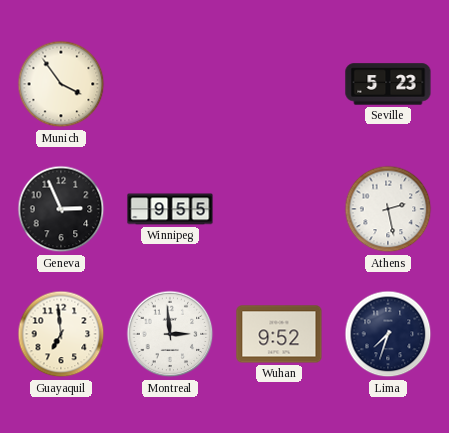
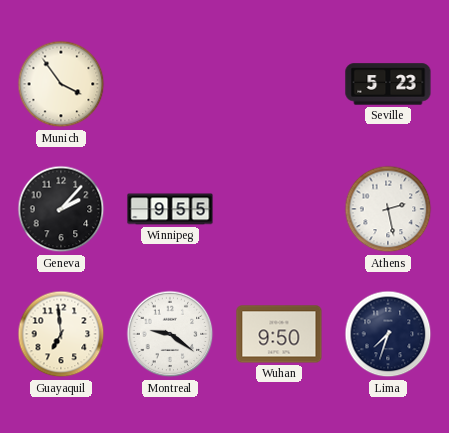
Geneva: 2:56 -> 2:07 (61, 209)
Montreal: 2:59 -> 9:21 (170, 334)
Wuhan: 9:52 -> 9:50 (279, 334)
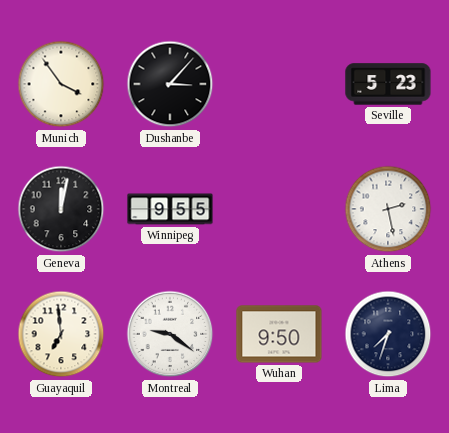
Dushanbe: none -> 3:07 (170, 84)
Geneva: 2:07 -> 12:02 (61, 209)
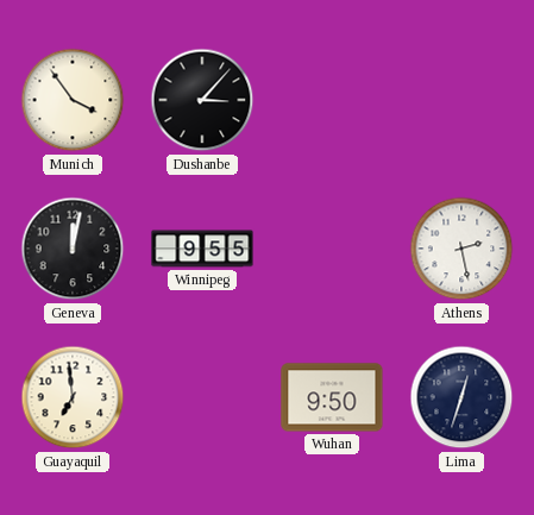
Seville: 5:23 -> none (388, 84)
Montreal: 9:21 -> none (170, 334)
Lima: 7:33 -> 12:33 (461, 397)
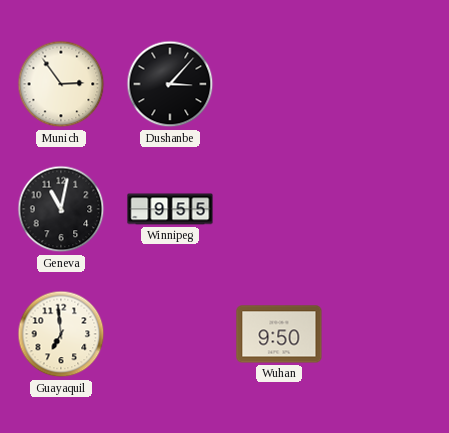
Munich: 3:54 -> 2:54 (61, 84)
Geneva: 12:02 -> 11:02 (61, 209)
Athens: 2:28 -> none (461, 249)
Lima: 12:33 -> none (461, 397)
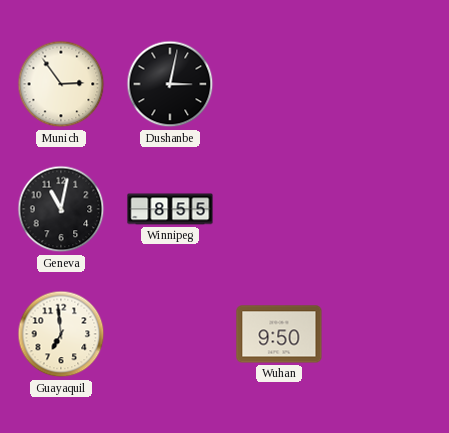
Dushanbe: 3:07 -> 3:02 (170, 84)
Winnipeg: 9:55 -> 8:55 (170, 209)
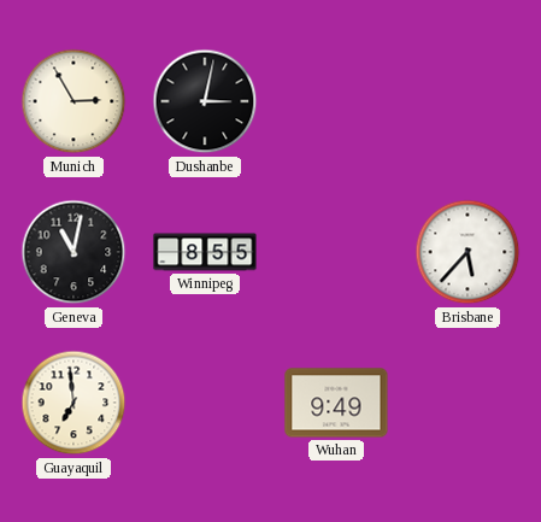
Munich: 2:54 -> 2:55 (73, 101)
Brisbane: none -> 5:37 (468, 252)
Wuhan: 9:50 -> 9:49 (336, 403)
